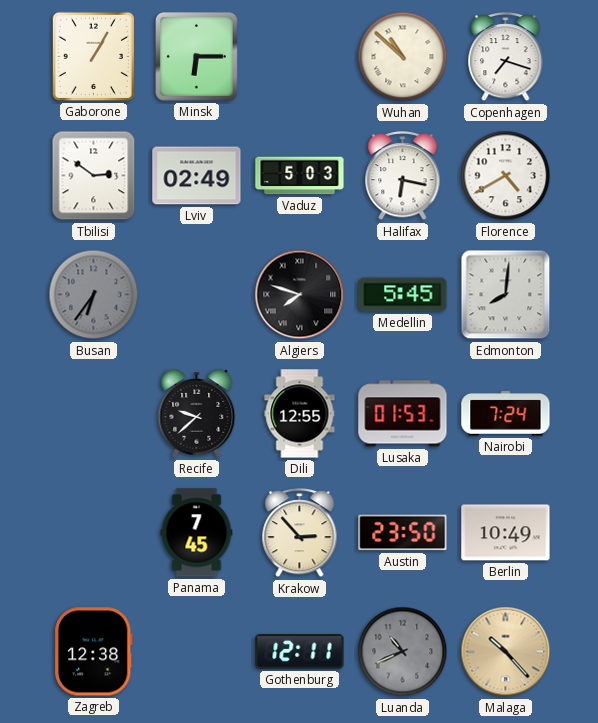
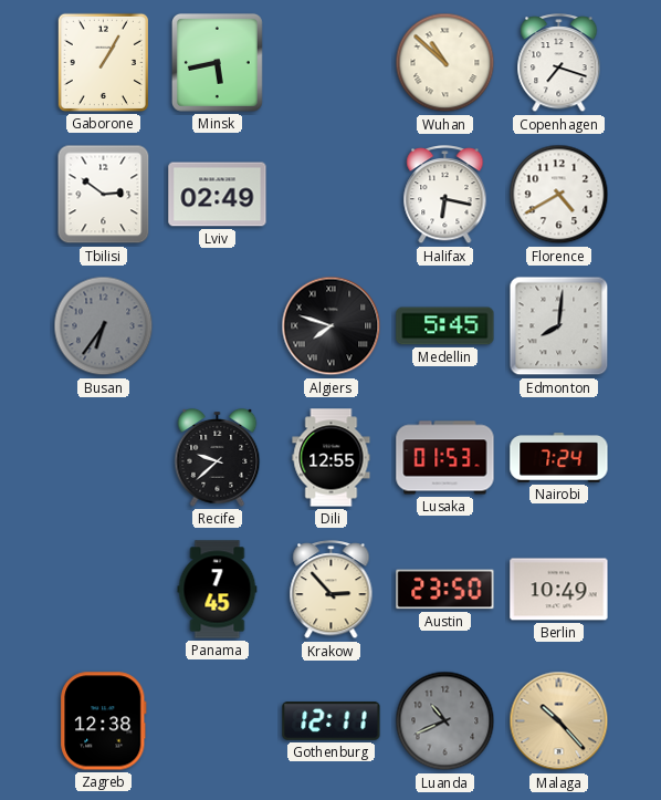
Minsk: 6:15 -> 5:43 (217, 62)
Vaduz: 5:03 -> none (300, 176)
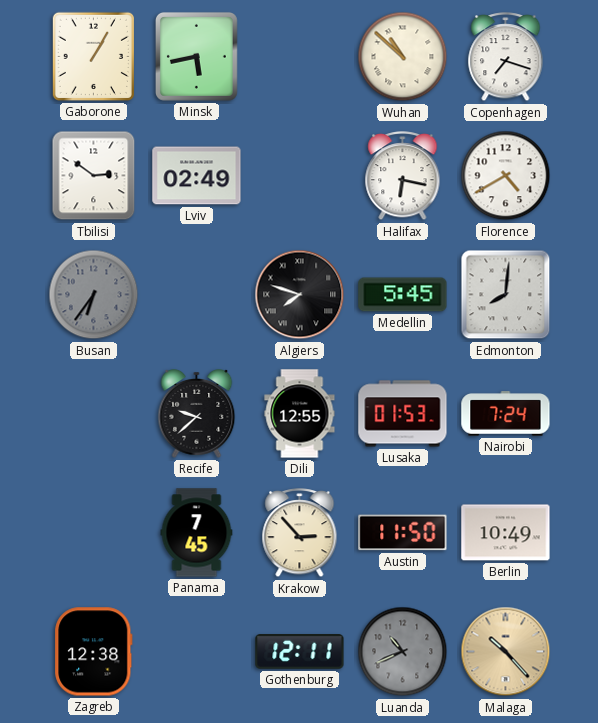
Austin: 23:50 -> 11:50 (403, 533)
